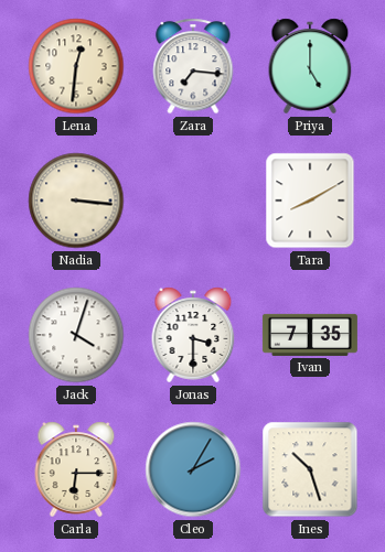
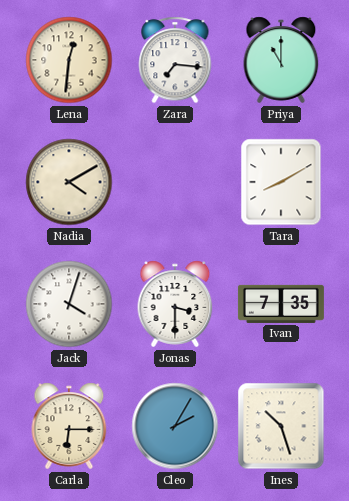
Priya: 5:00 -> 11:00 (281, 60)
Nadia: 3:16 -> 4:10 (69, 182)
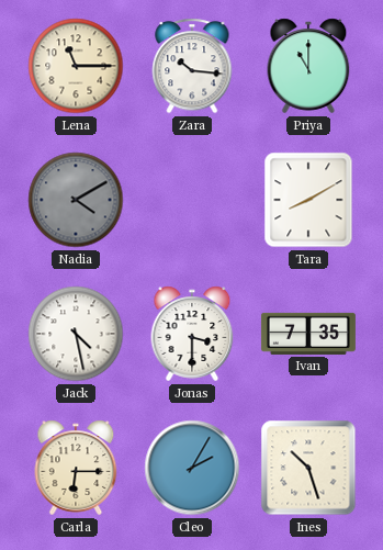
Lena: 12:31 -> 11:15 (76, 66)
Zara: 7:16 -> 10:16 (192, 66)
Nadia dial: cream -> grey (76, 200)
Jack: 4:03 -> 4:28 (76, 334)
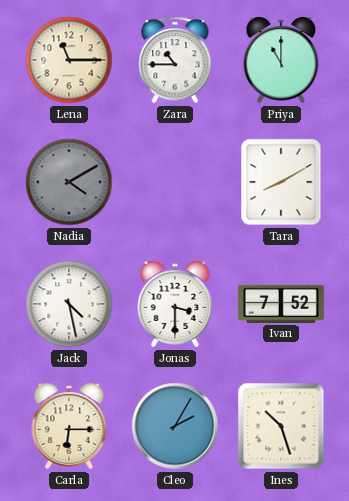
Zara: 10:16 -> 10:45 (175, 60)
Ivan: 7:35 -> 7:52 (281, 304)
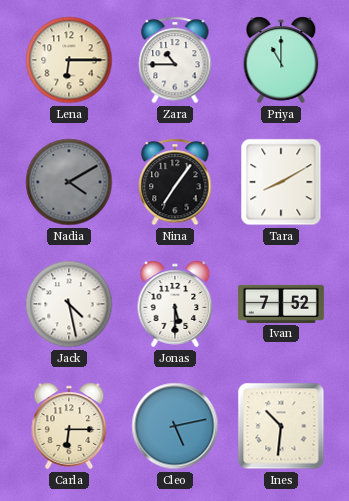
Lena: 11:15 -> 6:15 (69, 60)
Nina: none -> 7:06 (175, 182)
Jonas: 3:30 -> 5:30 (175, 304)
Cleo: 2:05 -> 5:13 (175, 426)
Ines: 10:27 -> 10:31 (281, 426)
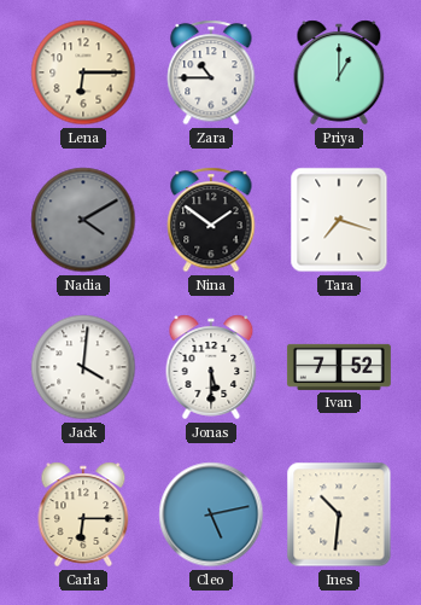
Priya: 11:00 -> 1:00 (339, 72)
Nina: 7:06 -> 1:51 (211, 220)
Tara: 8:10 -> 7:18 (339, 220)
Jack: 4:28 -> 4:01 (83, 367)
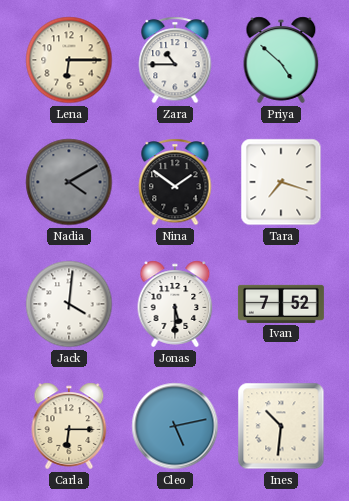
Priya: 1:00 -> 4:52 (281, 60)
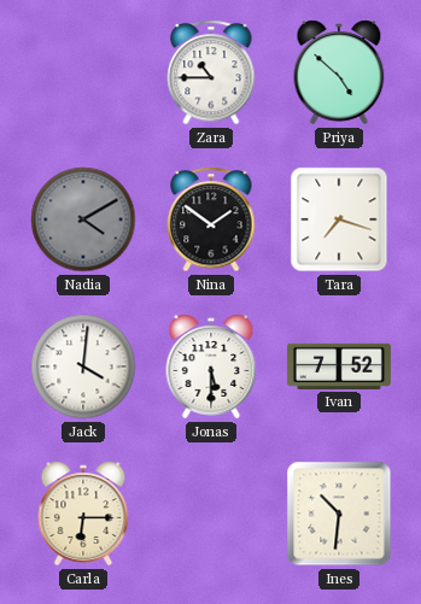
Lena: 6:15 -> none (69, 60)
Cleo: 5:13 -> none (175, 426)
